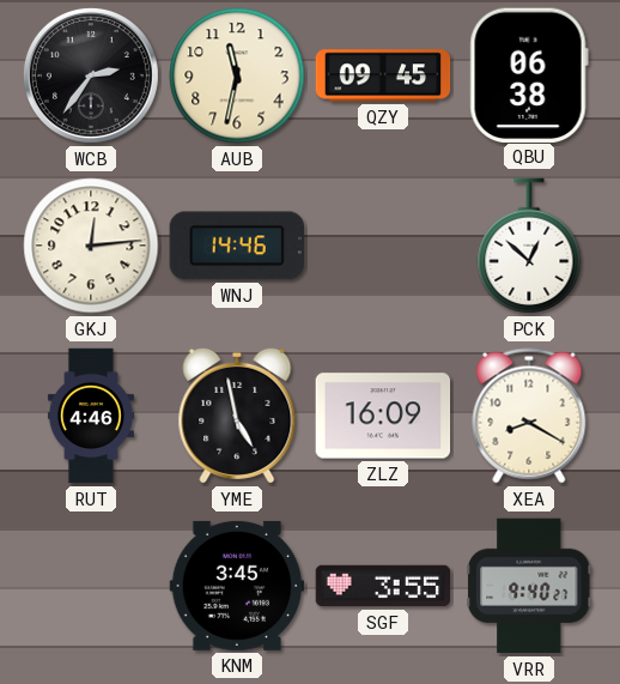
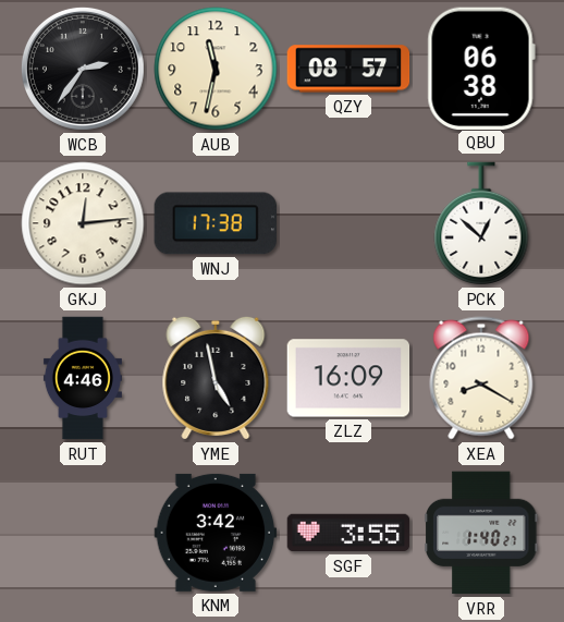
QZY: 09:45 -> 08:57 (348, 69)
WNJ: 14:46 -> 17:38 (214, 223)
KNM: 3:45 -> 3:42 (216, 533)
VRR: 9:40 -> 1:40 (482, 533)
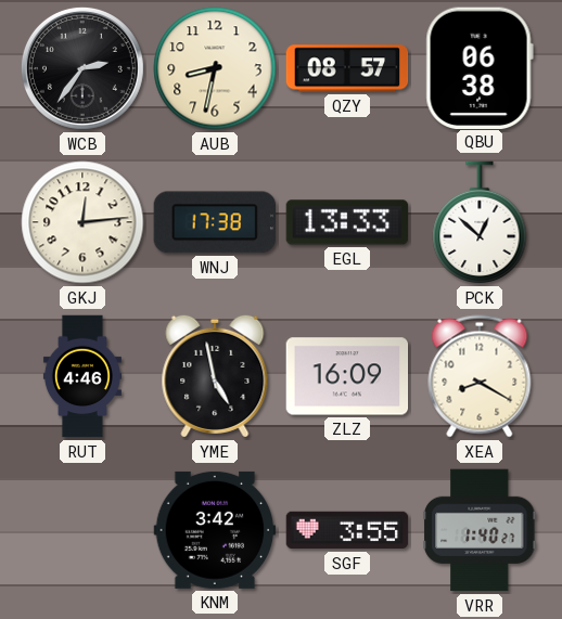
AUB: 11:32 -> 8:32 (215, 68)
EGL: none -> 13:33 (347, 222)
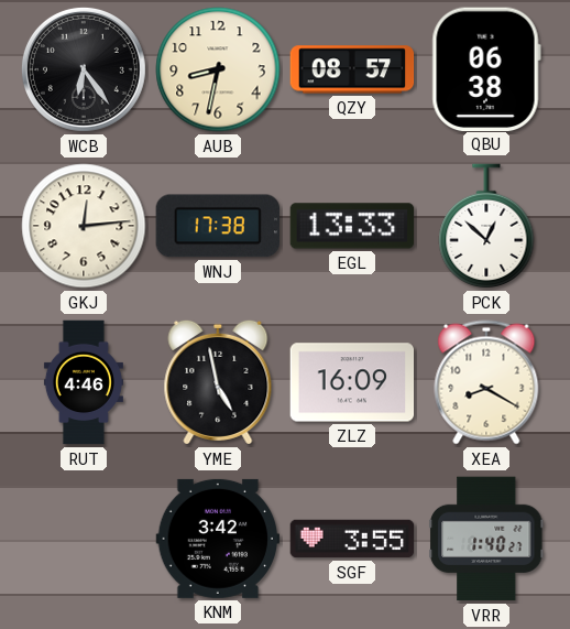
WCB: 2:36 -> 6:24 (84, 69)
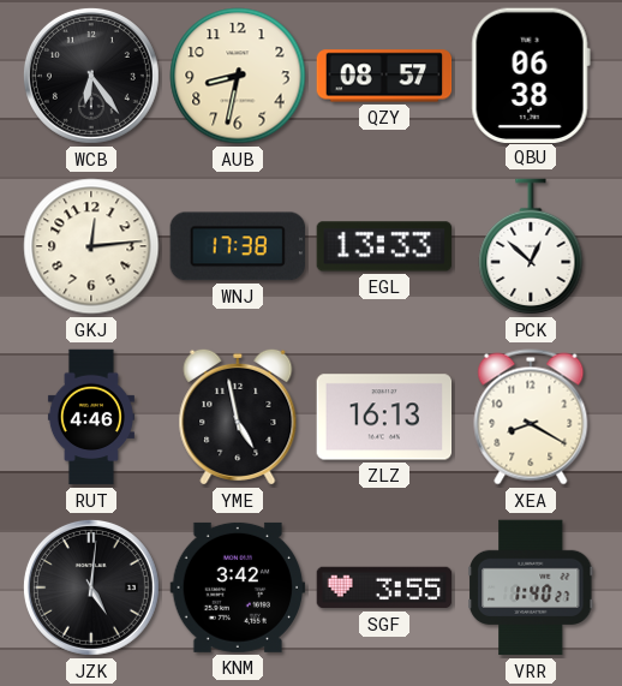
ZLZ: 16:09 -> 16:13 (384, 417)
JZK: none -> 5:01 (91, 587)
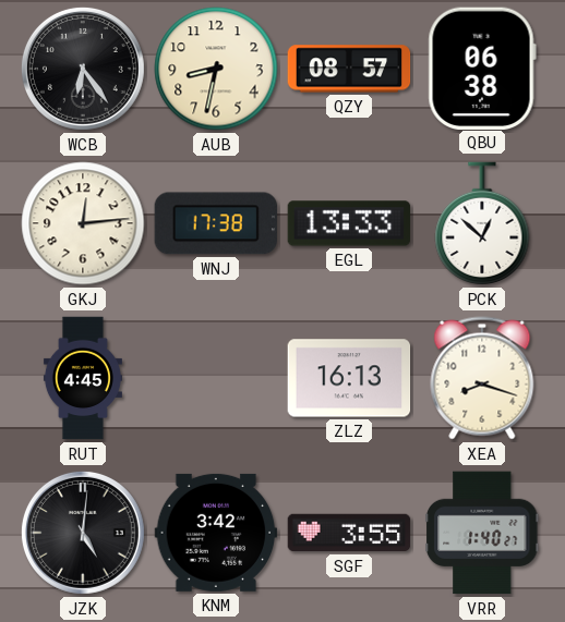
RUT: 4:46 -> 4:45 (83, 378)
YME: 4:58 -> none (238, 417)
XEA: 8:20 -> 8:18 (482, 378)
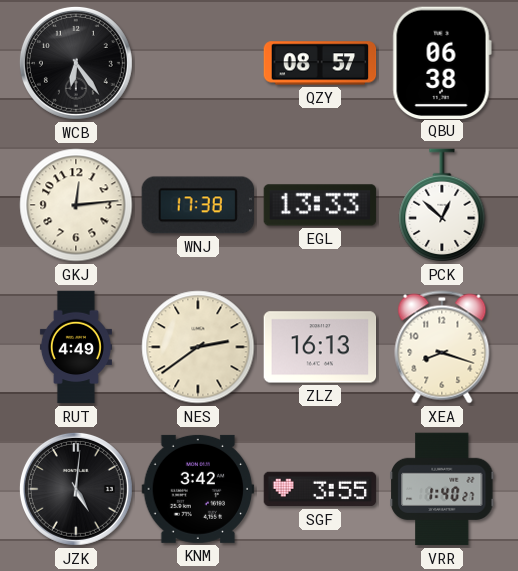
AUB: 8:32 -> none (216, 69)
RUT: 4:45 -> 4:49 (76, 347)
NES: none -> 2:39 (198, 347)
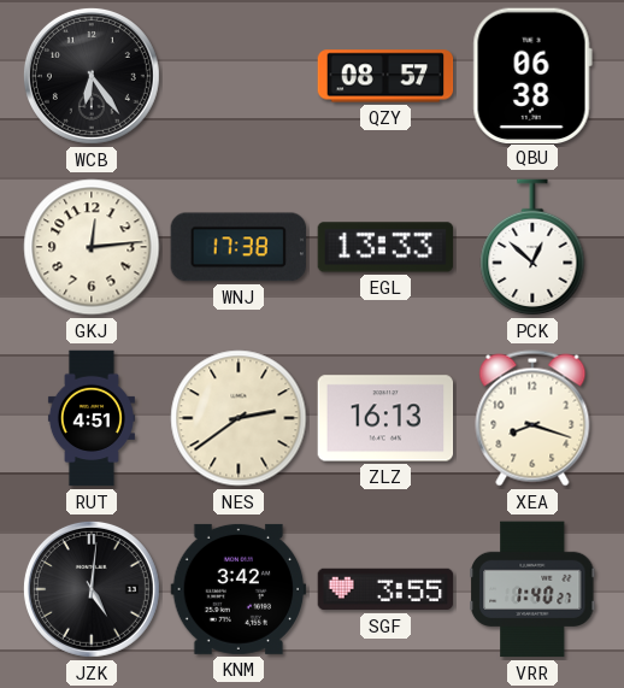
RUT: 4:49 -> 4:51 (92, 418)
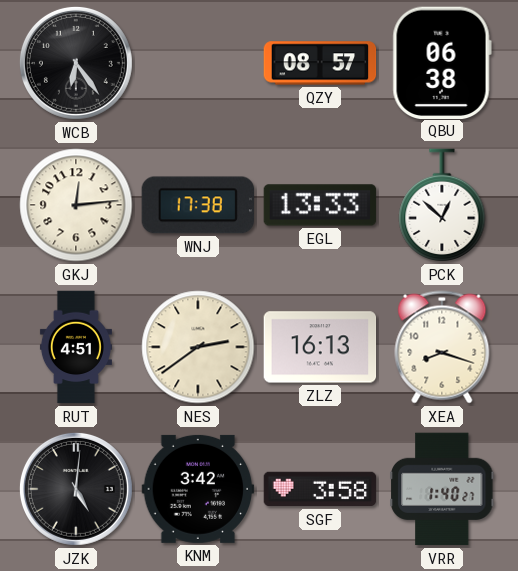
SGF: 3:55 -> 3:58 (320, 489)
